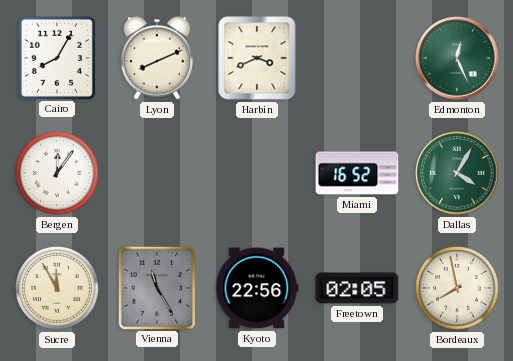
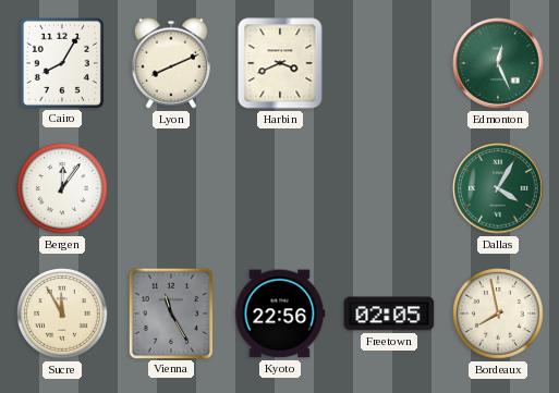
Miami: 16:52 -> none (357, 173)
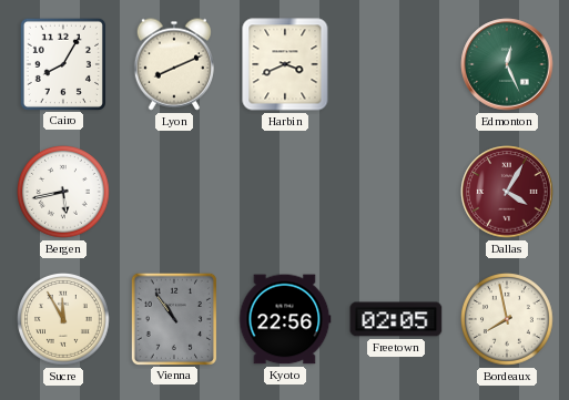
Bergen: 12:06 -> 5:43 (64, 193)
Dallas dial: green -> burgundy (507, 192)
Vienna: 11:25 -> 10:54 (173, 318)
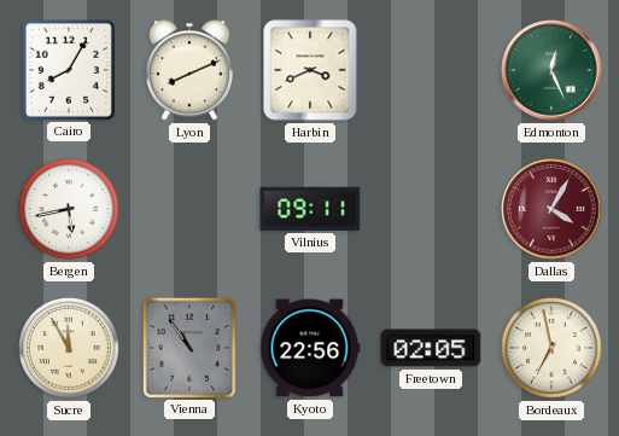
Vilnius: none -> 09:11 (310, 209)
Bordeaux: 7:58 -> 6:58 (553, 349)
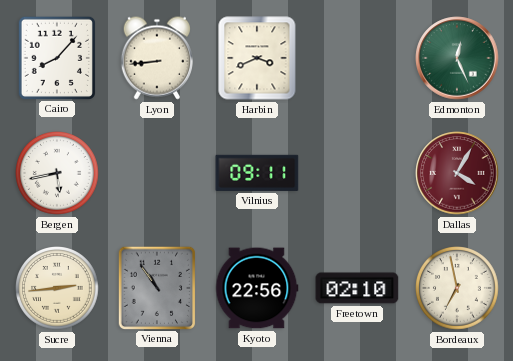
Cairo: 8:05 -> 8:07 (56, 57)
Lyon: 8:11 -> 8:44 (157, 58)
Sucre: 11:55 -> 2:44 (58, 289)
Freetown: 02:05 -> 02:10 (357, 288)
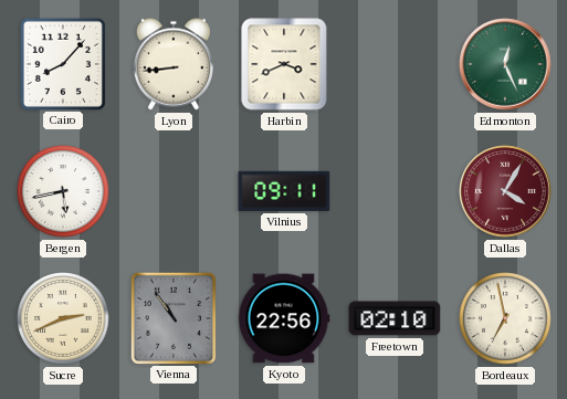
Sucre: 2:44 -> 2:41 (64, 319)
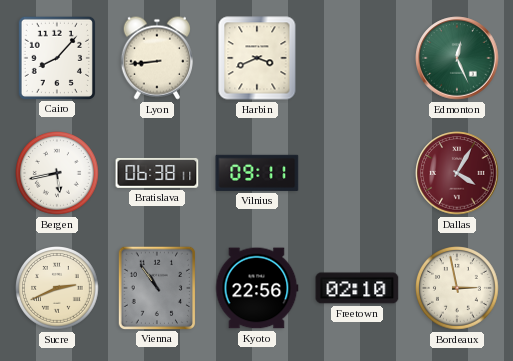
Bratislava: none -> 06:38 (157, 173)
Bordeaux: 6:58 -> 2:58 (458, 289)
